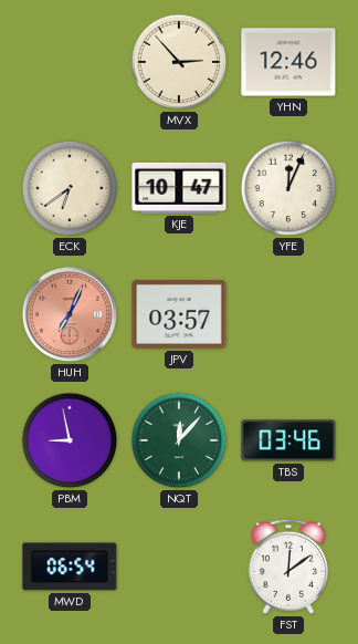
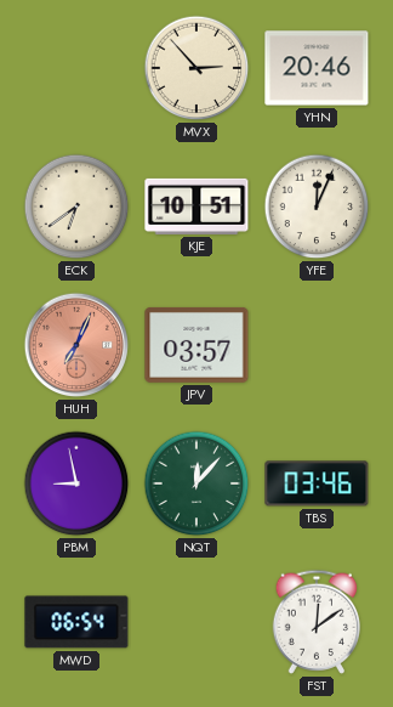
YHN: 12:46 -> 20:46 (317, 68)
KJE: 10:47 -> 10:51 (196, 207)
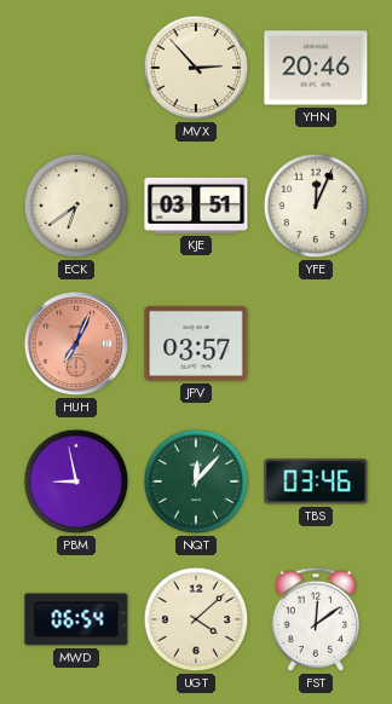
KJE: 10:51 -> 03:51 (196, 206)
UGT: none -> 4:08 (196, 619)
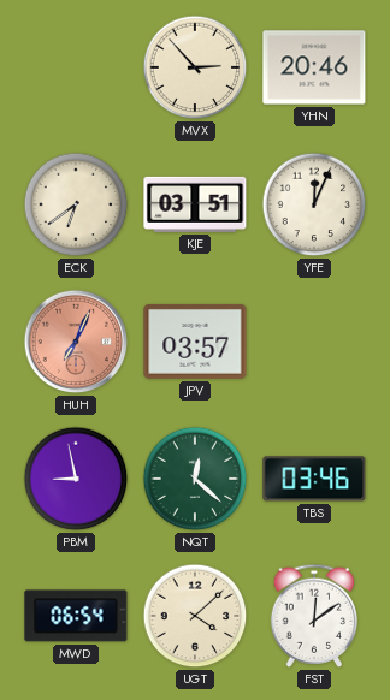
NQT: 12:07 -> 12:22 (195, 479)
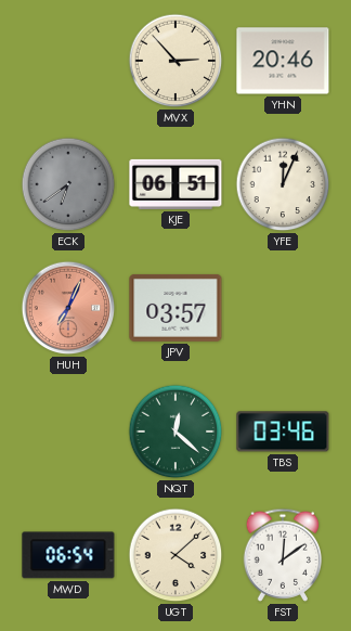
ECK dial: cream -> grey (68, 184)
KJE: 03:51 -> 06:51 (175, 184)
PBM: 8:58 -> none (76, 479)
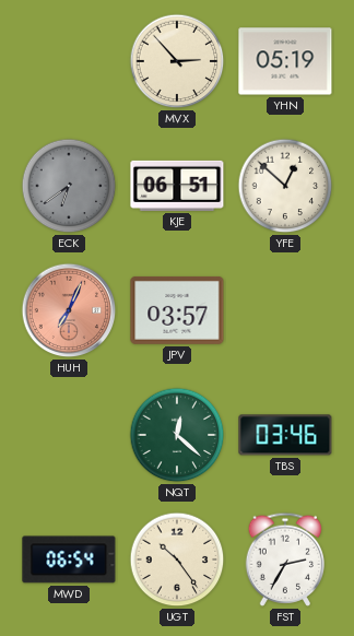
YHN: 20:46 -> 05:19 (285, 61)
YFE: 12:04 -> 12:52 (285, 186)
UGT: 4:08 -> 10:24 (177, 560)
FST: 12:09 -> 2:35 (285, 560)
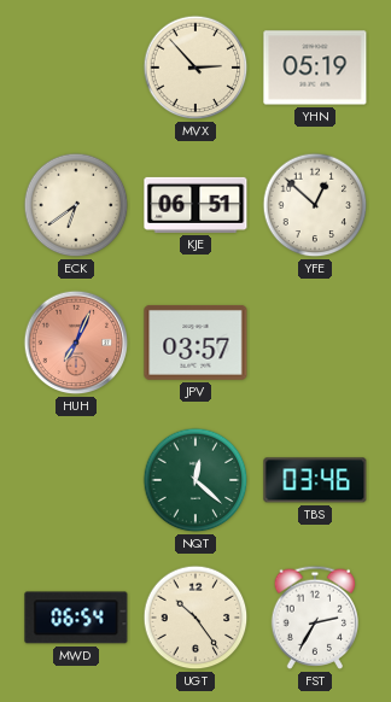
ECK dial: grey -> cream (76, 205)
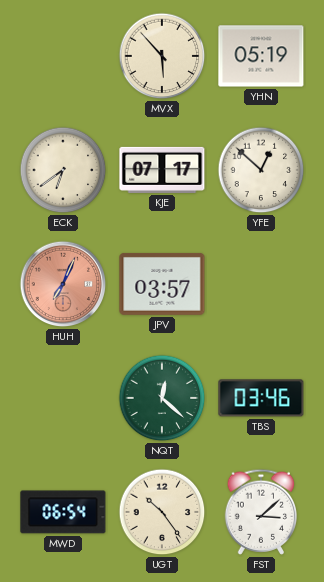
MVX: 2:53 -> 5:53 (162, 56)
KJE: 06:51 -> 07:17 (162, 170)
FST: 2:35 -> 3:08 (261, 512)
